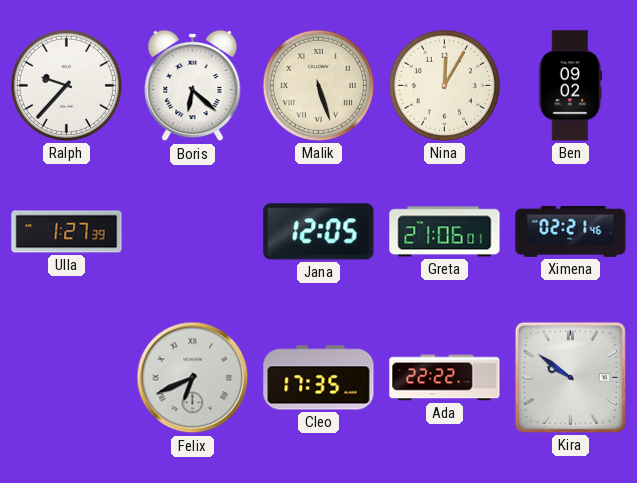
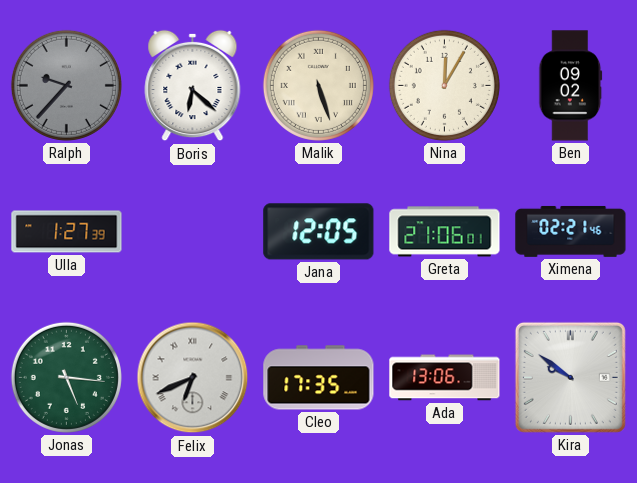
Ralph dial: white -> grey (66, 85)
Jonas: none -> 5:16 (66, 377)
Ada: 22:22 -> 13:06 (445, 378)
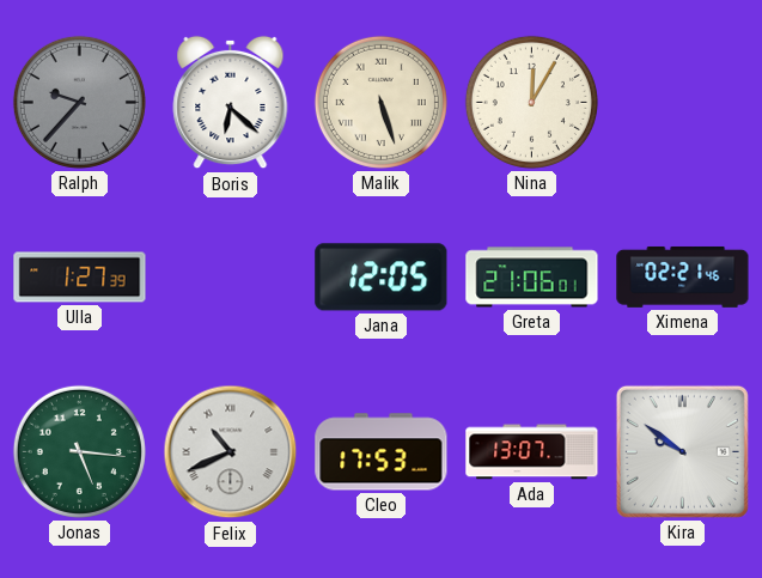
Ben: 09:02 -> none (571, 86)
Felix: 6:41 -> 10:41 (231, 452)
Cleo: 17:35 -> 17:53 (382, 452)
Ada: 13:06 -> 13:07 (532, 452)
